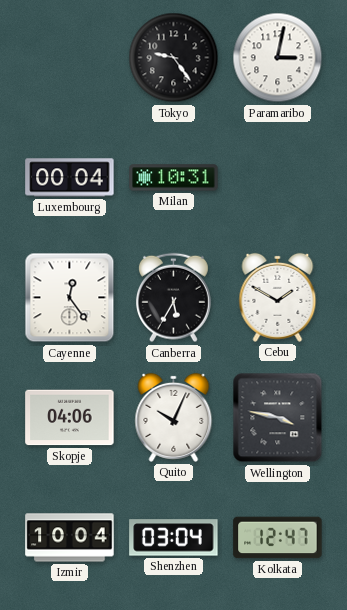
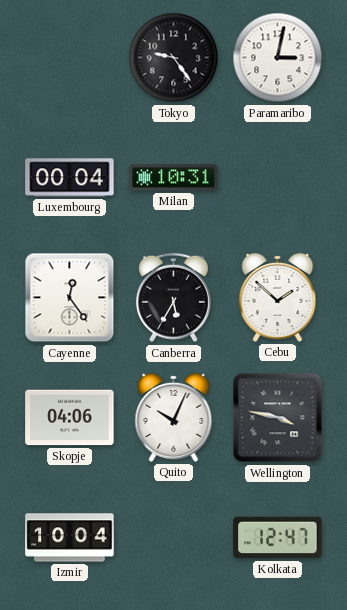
Cebu: 1:50 -> 1:52 (278, 297)
Shenzhen: 03:04 -> none (174, 538)
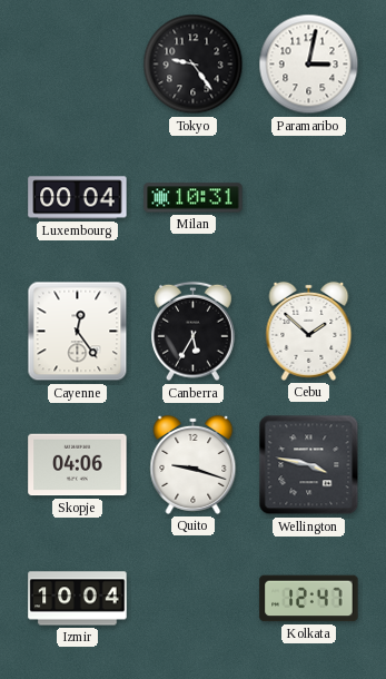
Quito: 10:04 -> 9:18 (194, 464)
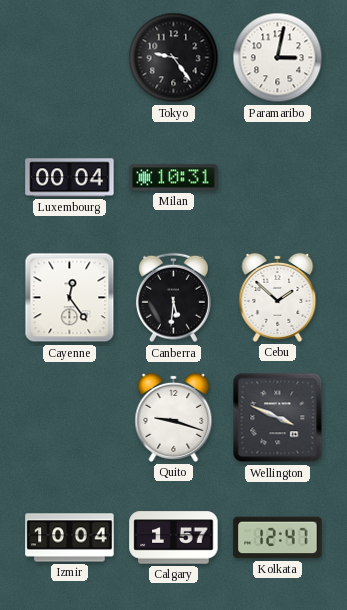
Canberra: 5:35 -> 5:31 (174, 298)
Skopje: 04:06 -> none (78, 465)
Wellington: 3:47 -> 3:49 (278, 418)
Calgary: none -> 1:57 (174, 538)
